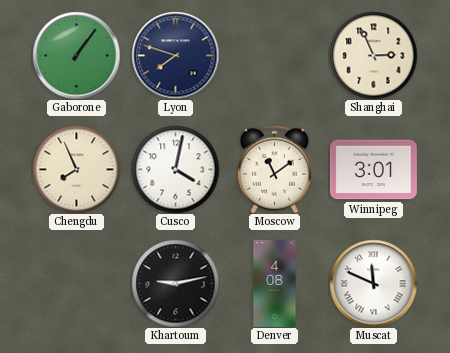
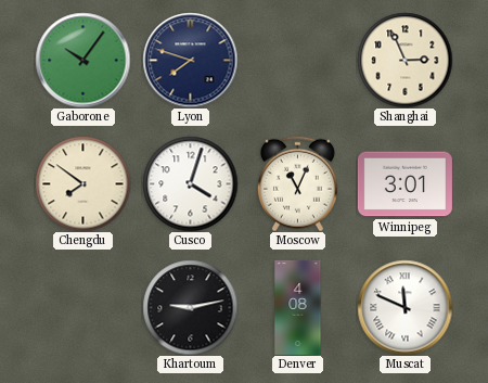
Gaborone: 1:06 -> 10:06 (82, 60)
Chengdu: 7:56 -> 7:51 (82, 183)
Cusco: 4:02 -> 4:03 (190, 183)
Moscow: 11:09 -> 11:04 (297, 183)
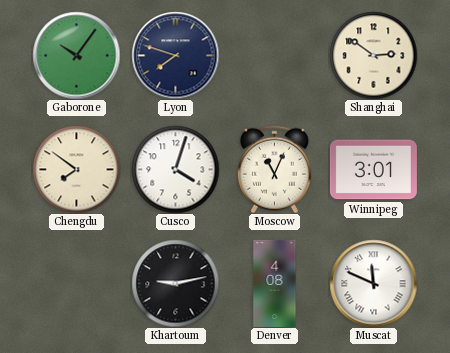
Shanghai: 2:56 -> 2:51 (373, 55)
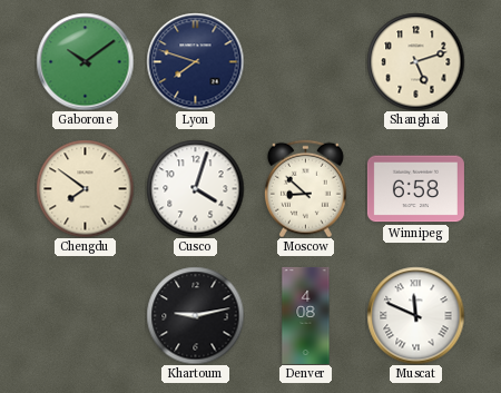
Gaborone: 10:06 -> 10:09 (85, 61)
Shanghai: 2:51 -> 5:12 (415, 61)
Moscow: 11:04 -> 8:52 (305, 188)
Winnipeg: 3:01 -> 6:58 (415, 189)
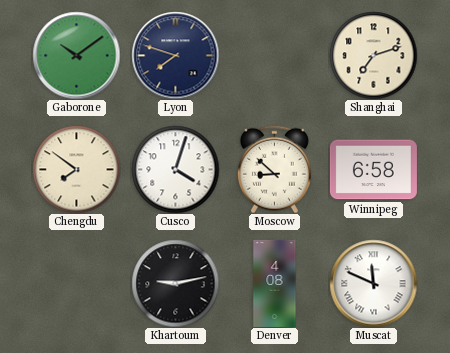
Shanghai: 5:12 -> 7:12 (373, 55)
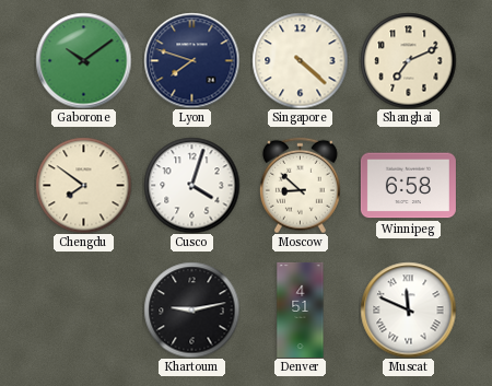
Singapore: none -> 4:22 (300, 60)
Shanghai: 7:12 -> 7:11 (408, 60)
Denver: 4:08 -> 4:51 (301, 309)
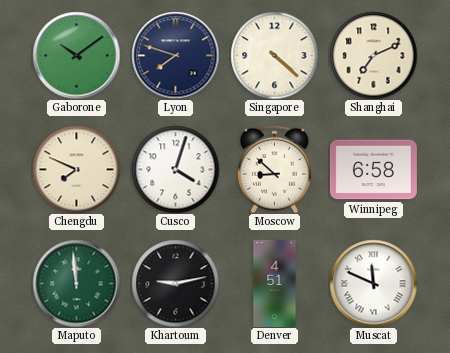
Chengdu: 7:51 -> 7:49 (76, 169)
Maputo: none -> 11:59 (76, 283)
